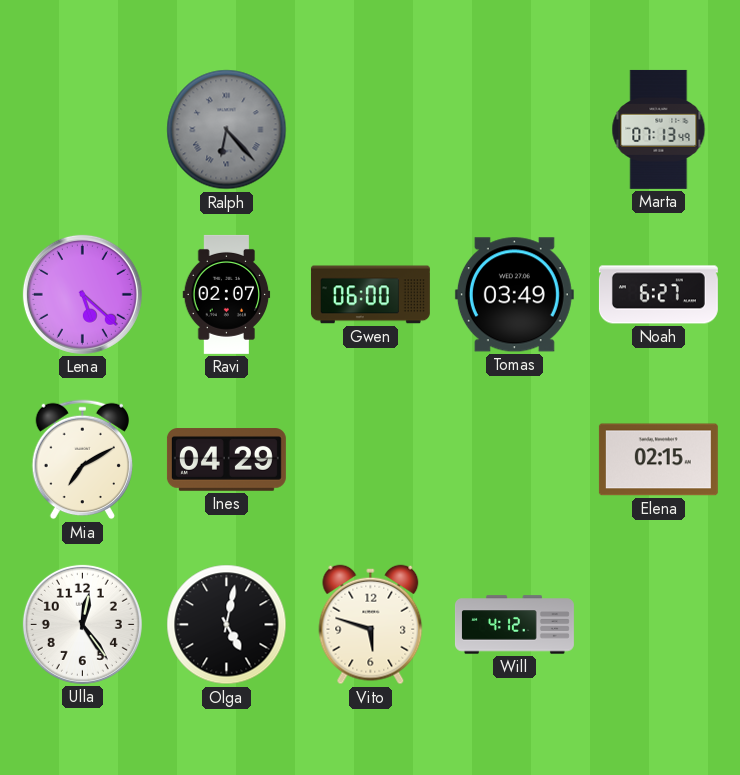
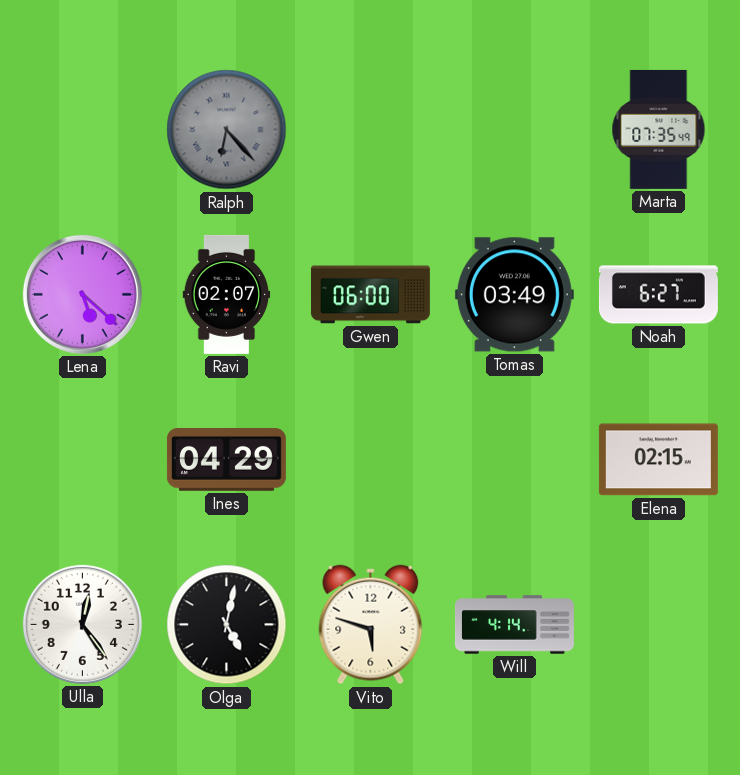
Marta: 07:13 -> 07:35 (659, 129)
Mia: 7:10 -> none (82, 460)
Will: 4:12 -> 4:14 (514, 625)
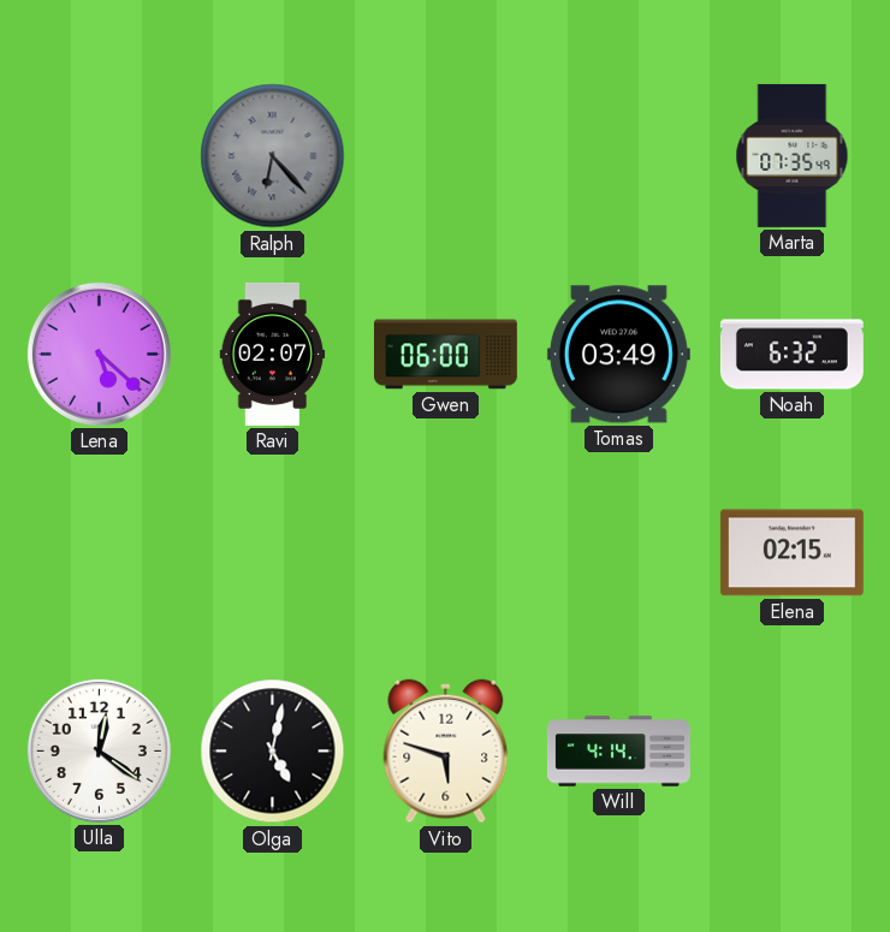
Noah: 6:27 -> 6:32 (791, 355)
Ines: 04:29 -> none (226, 460)
Ulla: 12:24 -> 12:21 (99, 750)
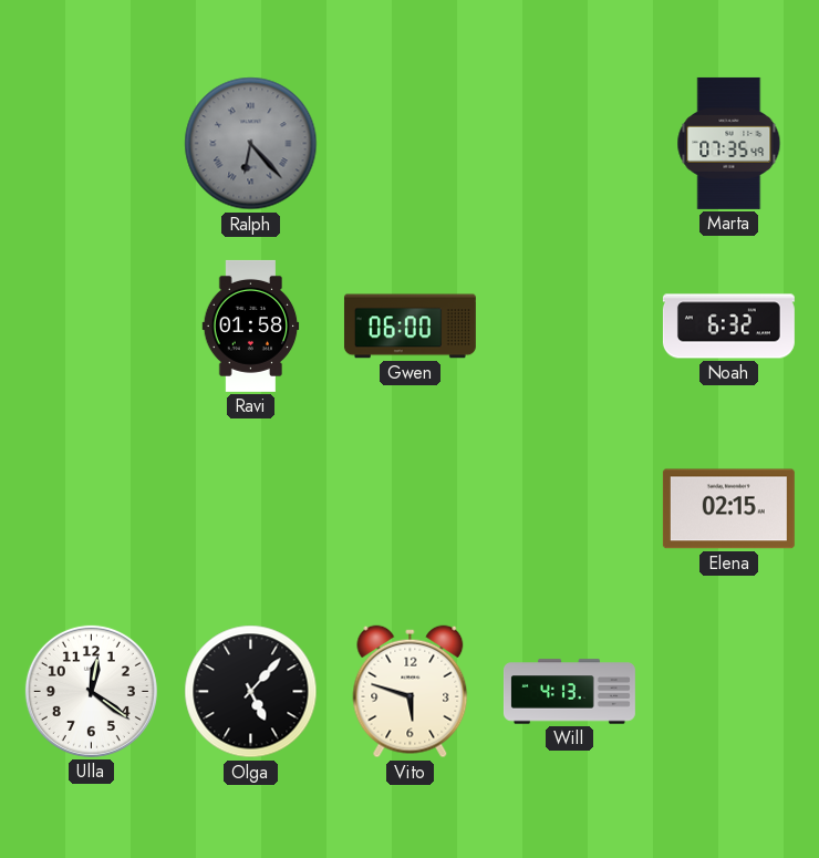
Lena: 5:22 -> none (99, 354)
Ravi: 02:07 -> 01:58 (251, 325)
Tomas: 03:49 -> none (618, 355)
Olga: 5:02 -> 5:07 (251, 692)
Will: 4:14 -> 4:13 (569, 692)
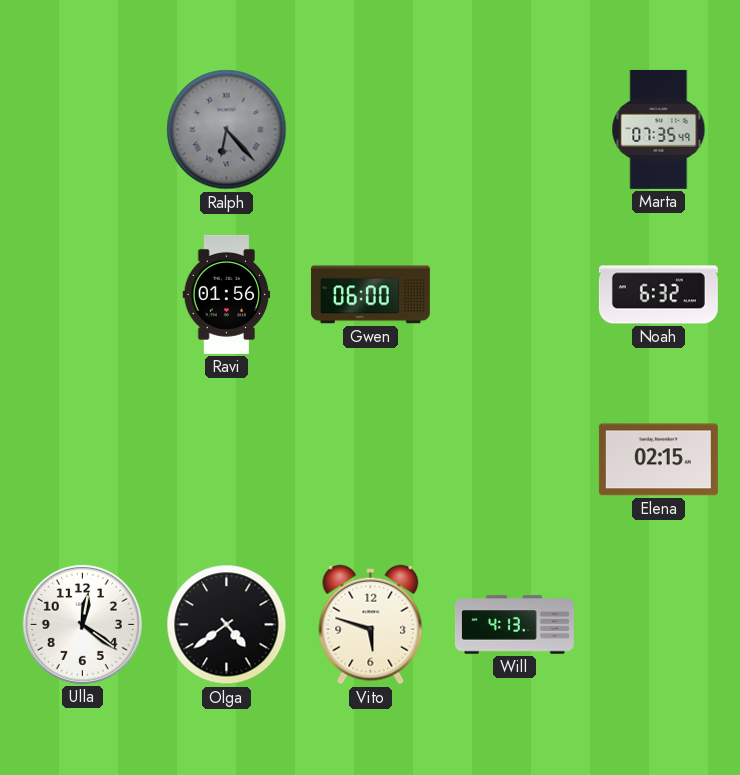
Ravi: 01:58 -> 01:56 (227, 294)
Olga: 5:07 -> 4:39 (227, 625)
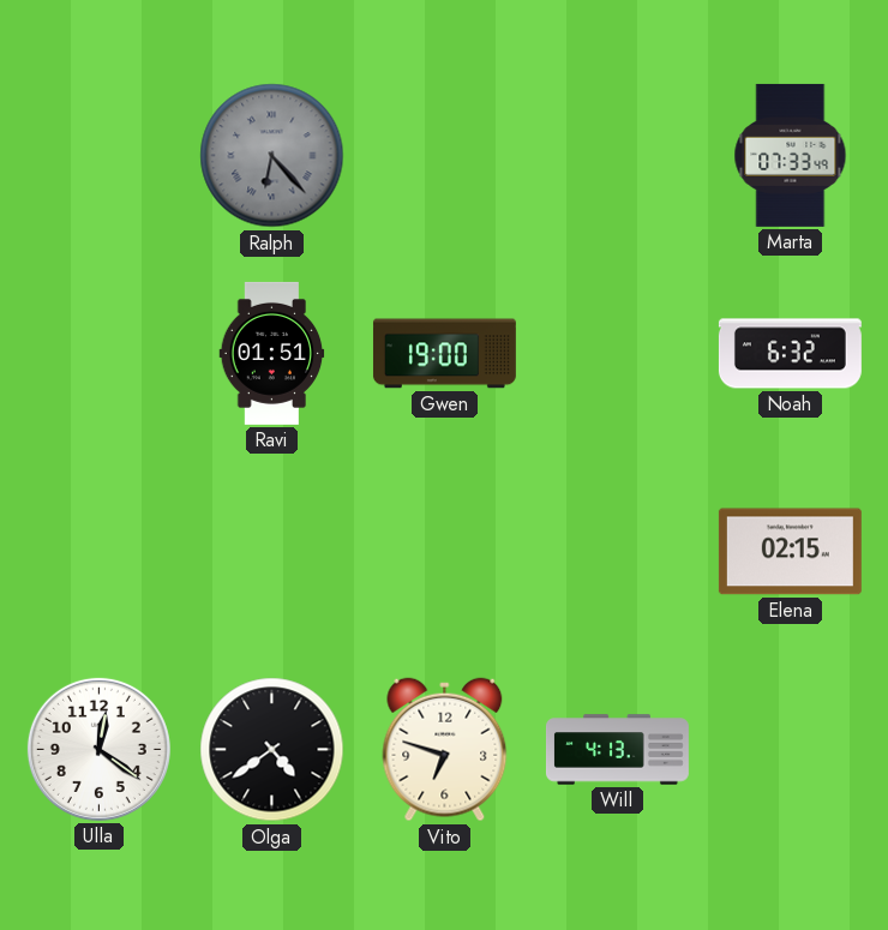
Marta: 07:35 -> 07:33 (791, 155)
Ravi: 01:56 -> 01:51 (272, 353)
Gwen: 06:00 -> 19:00 (444, 354)
Vito: 5:48 -> 6:48 (445, 750)
